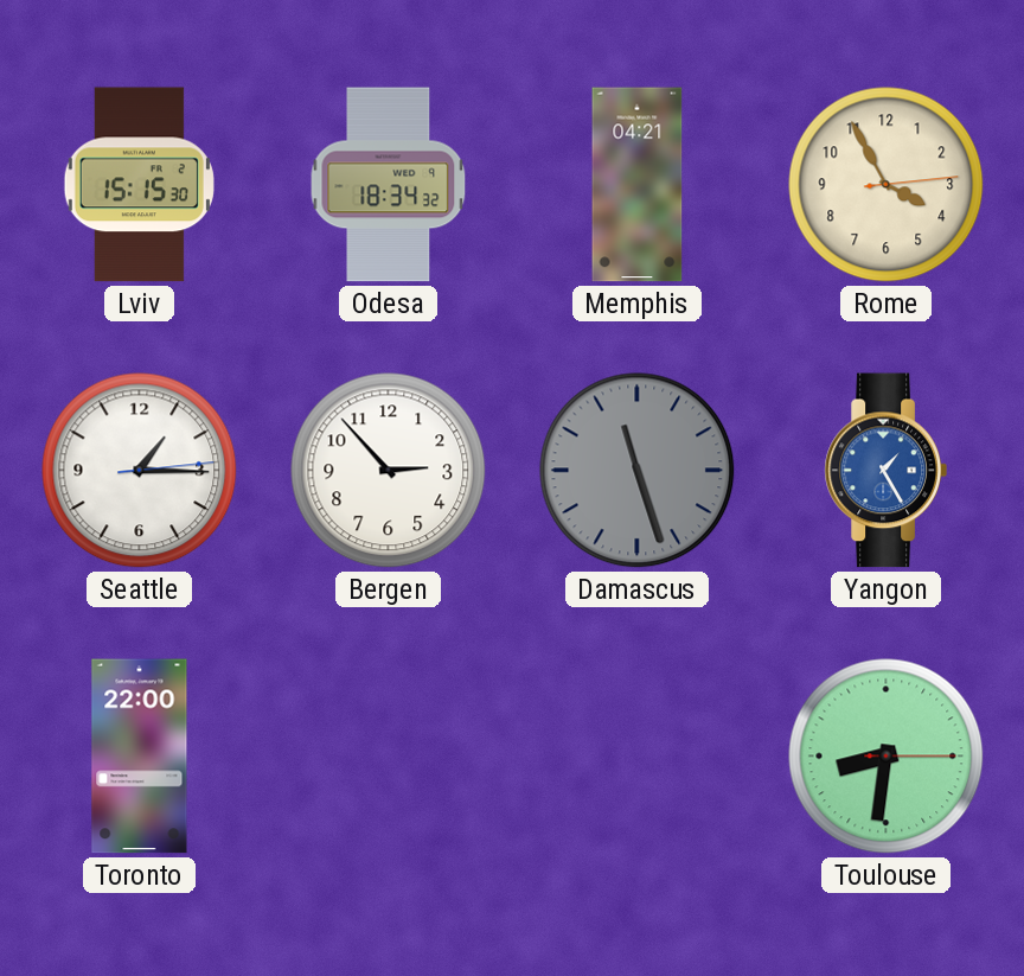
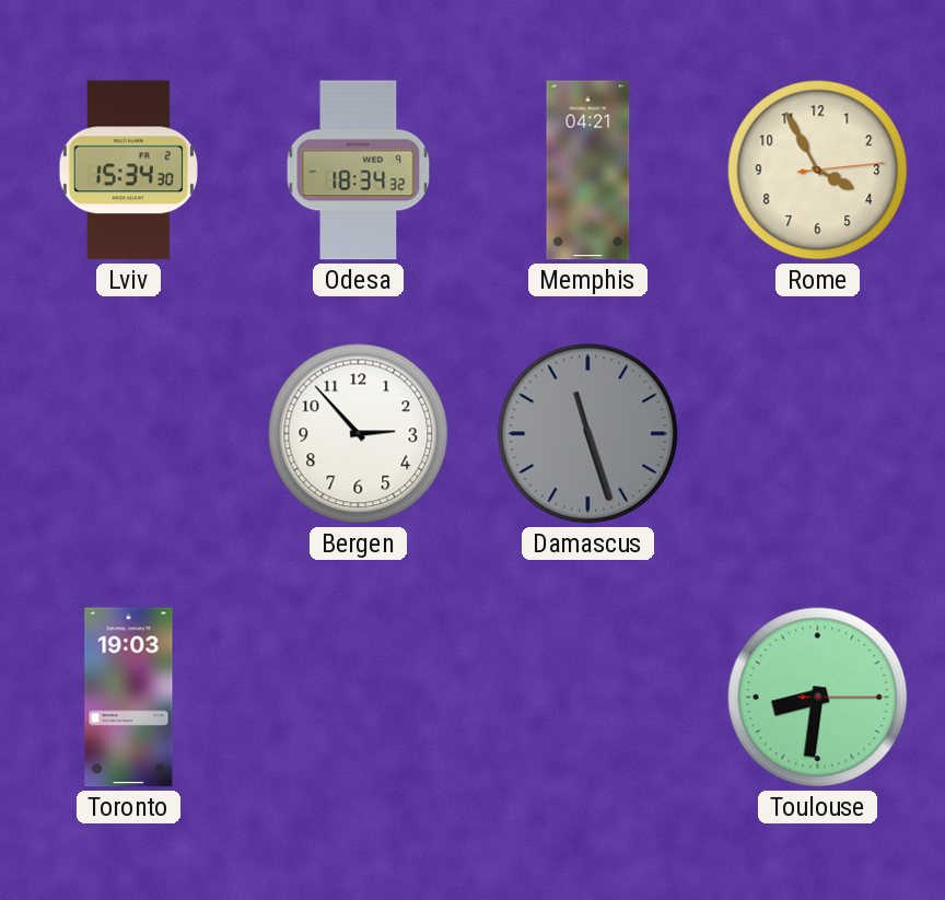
Lviv: 15:15 -> 15:34 (128, 171)
Seattle: 1:15 -> none (140, 471)
Yangon: 1:25 -> none (885, 471)
Toronto: 22:00 -> 19:03 (129, 698)
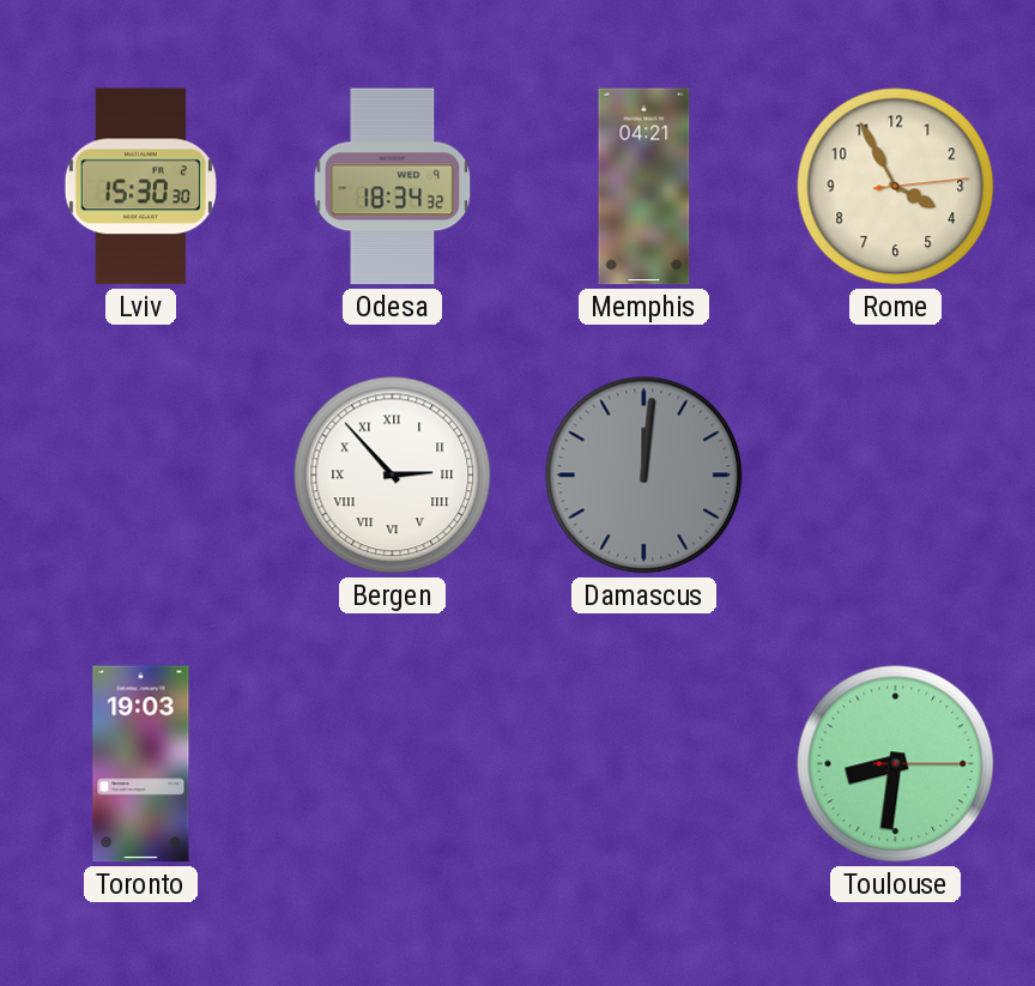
Lviv: 15:34 -> 15:30 (140, 187)
Bergen numerals: Arabic -> Roman (393, 476)
Damascus: 11:27 -> 12:01 (644, 476)
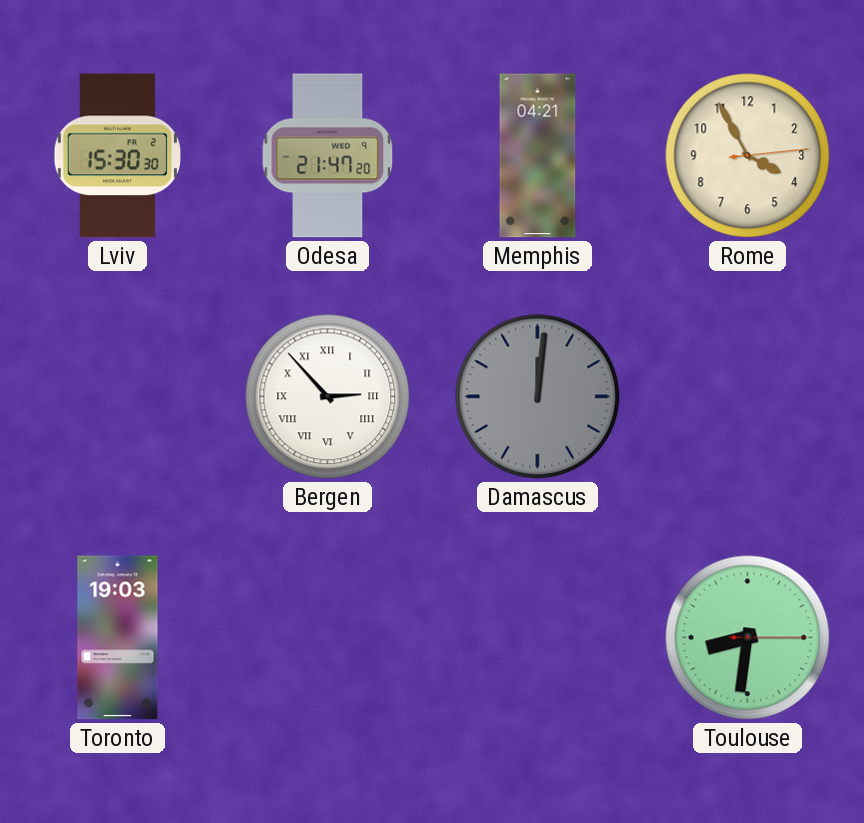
Odesa: 18:34 -> 21:47 (328, 156)
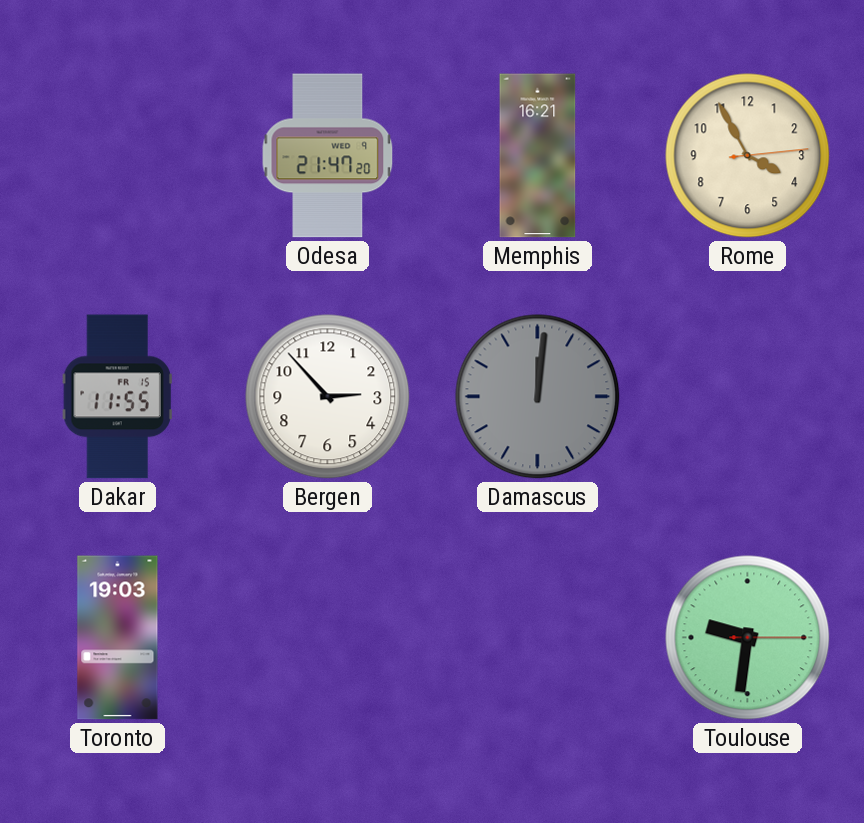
Lviv: 15:30 -> none (117, 156)
Memphis: 04:21 -> 16:21 (538, 156)
Dakar: none -> 11:55 (117, 397)
Bergen numerals: Roman -> Arabic (328, 397)
Toulouse: 8:31 -> 9:31 (748, 638)
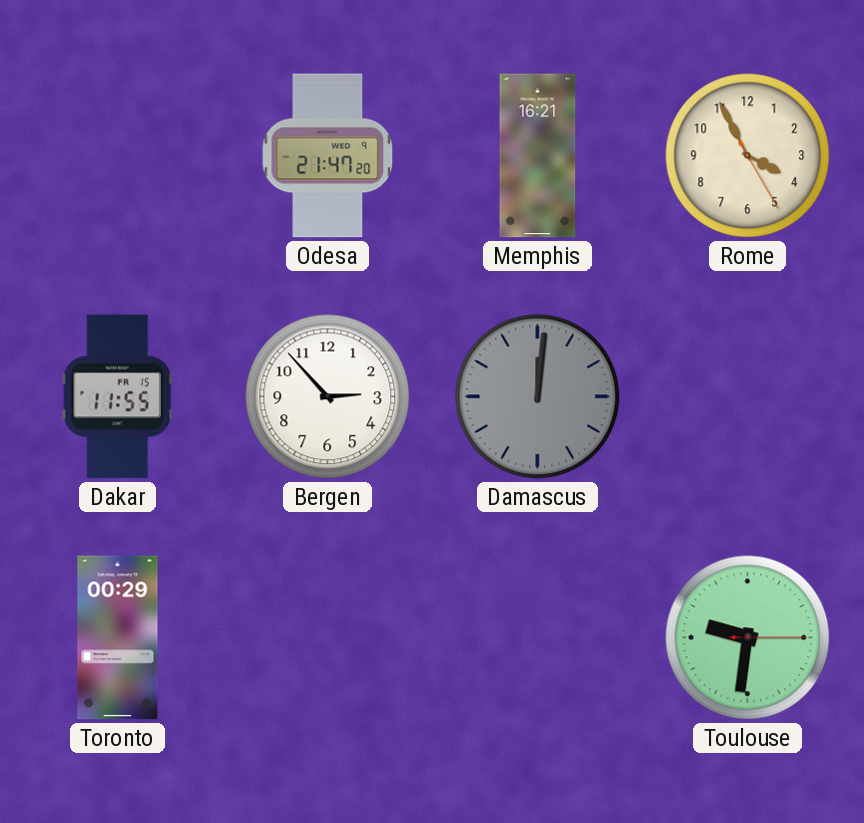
Rome: 3:55:14 -> 3:55:25 (748, 156)
Toronto: 19:03 -> 00:29 (118, 638)
